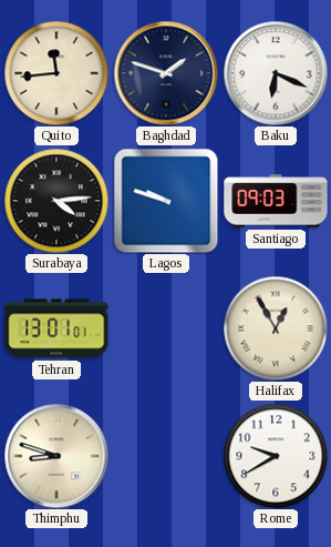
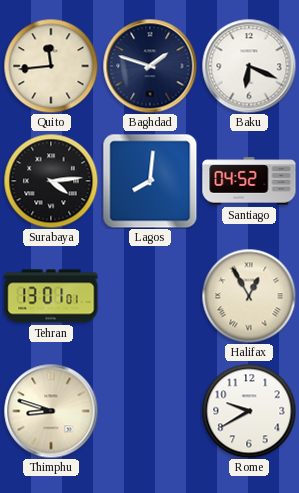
Lagos: 9:48 -> 8:01 (150, 181)
Santiago: 09:03 -> 04:52 (249, 181)
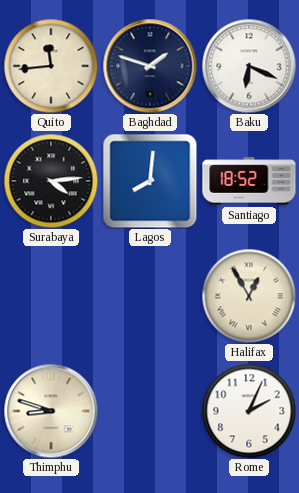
Santiago: 04:52 -> 18:52 (249, 181)
Tehran: 13:01 -> none (51, 296)
Rome: 9:40 -> 2:04 (249, 411)
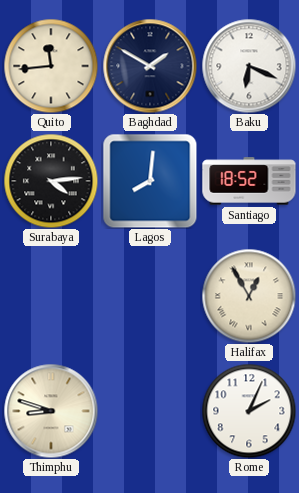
Baghdad: 1:48 -> 1:50 (150, 66)
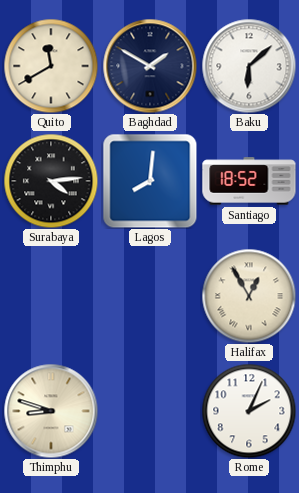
Quito: 11:44 -> 11:40 (51, 66)
Baku: 6:19 -> 6:08 (249, 66)
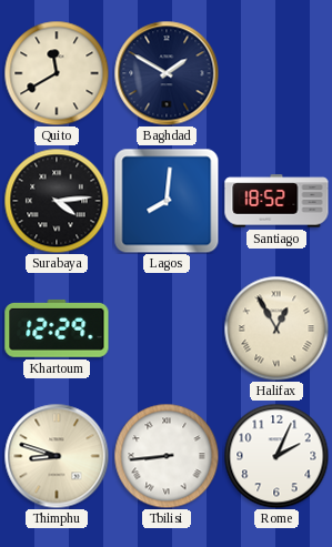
Baku: 6:08 -> none (249, 66)
Khartoum: none -> 12:29 (57, 328)
Tbilisi: none -> 8:44 (167, 456)
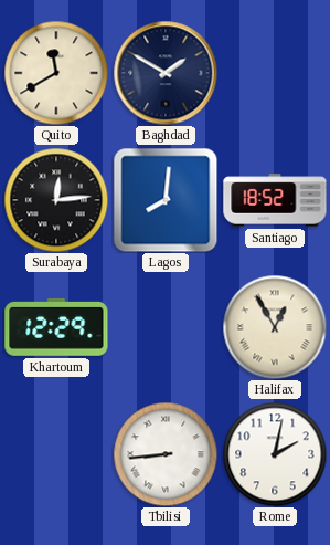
Surabaya: 4:14 -> 12:14 (56, 200)
Thimphu: 8:48 -> none (57, 456)
Rome: 2:04 -> 2:02 (275, 454)
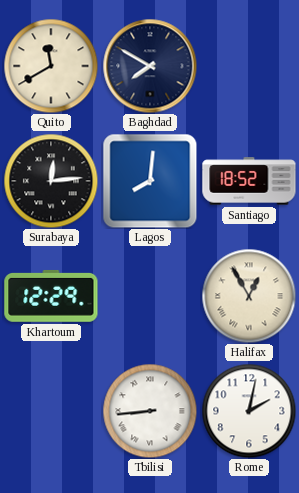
Baghdad: 1:50 -> 7:50 (150, 66)
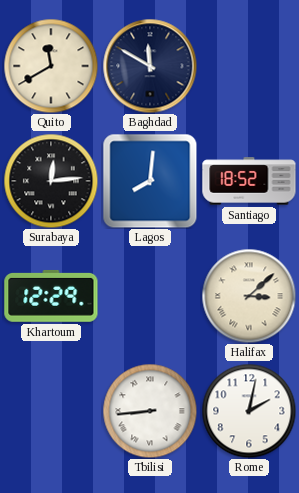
Baghdad: 7:50 -> 11:50 (150, 66)
Halifax: 12:55 -> 3:08 (249, 296)
